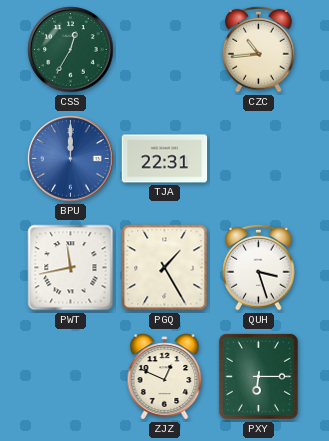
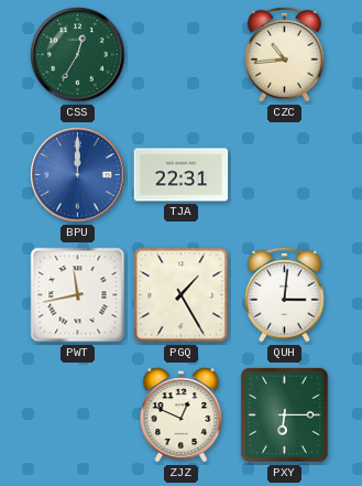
QUH: 3:27 -> 3:01 (285, 294)
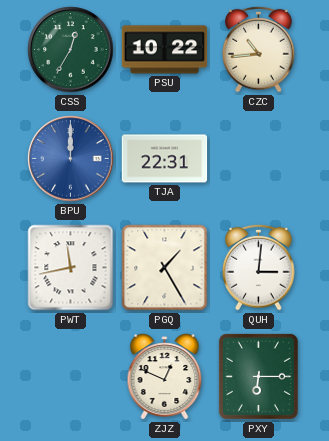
PSU: none -> 10:22 (165, 50)
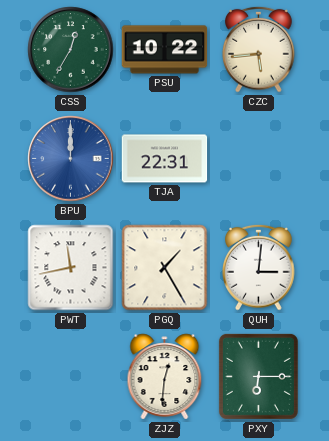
CZC: 10:44 -> 5:44 (259, 49)
ZJZ: 12:49 -> 12:31 (165, 377)
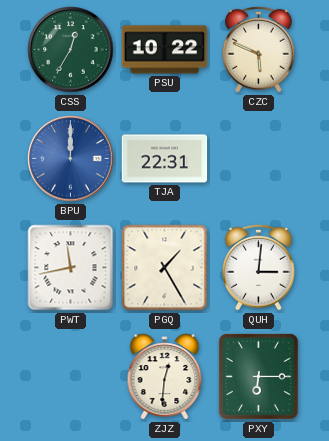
CZC: 5:44 -> 5:49 (259, 49)
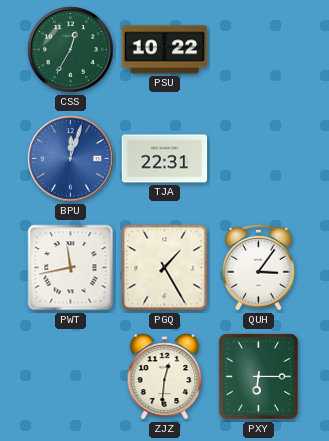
CZC: 5:49 -> none (259, 49)
BPU: 12:00 -> 12:03 (71, 159)
QUH: 3:01 -> 3:06 (259, 267)
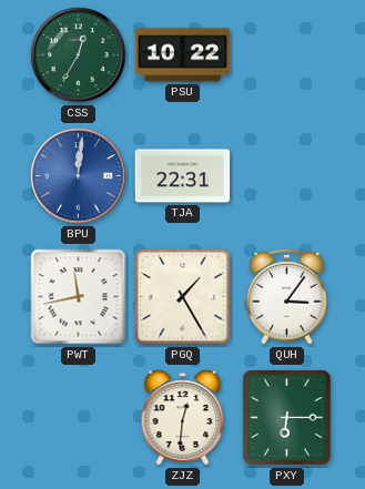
BPU: 12:03 -> 12:01 (79, 176)
